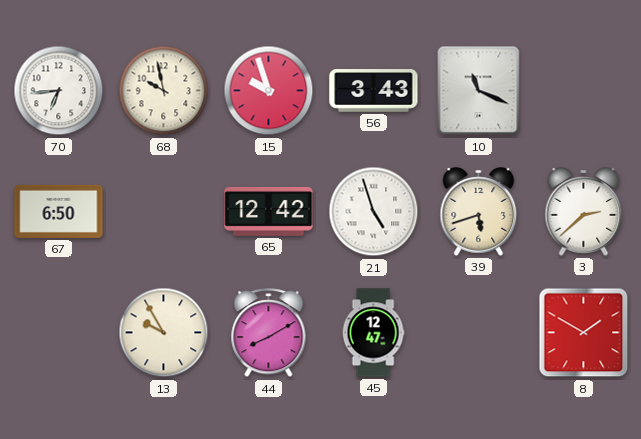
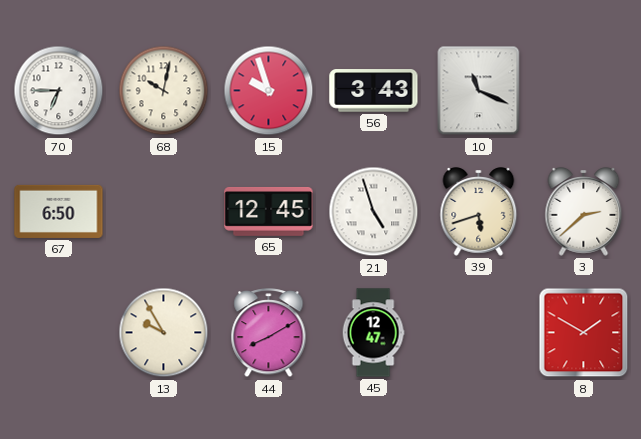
70: 6:44 -> 6:45 (59, 91)
68: 9:58 -> 10:02 (164, 91)
65: 12:42 -> 12:45 (269, 211)
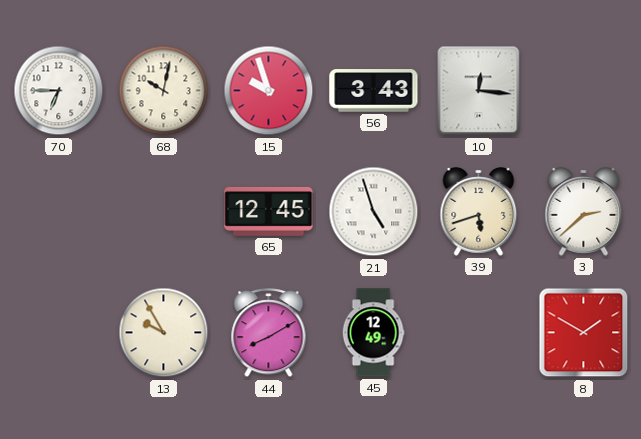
10: 11:19 -> 12:16 (479, 91)
67: 6:50 -> none (59, 211)
45: 12:47 -> 12:49 (373, 333)
